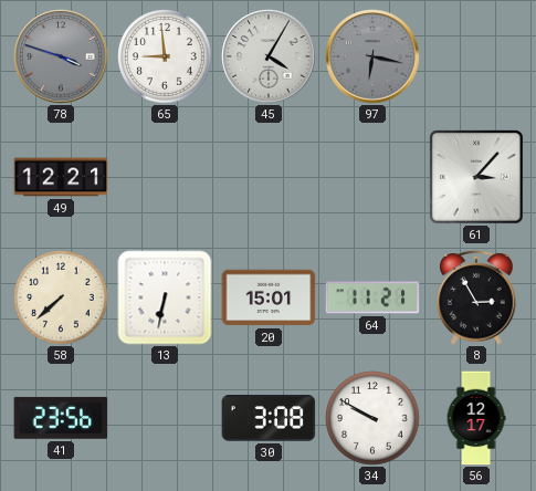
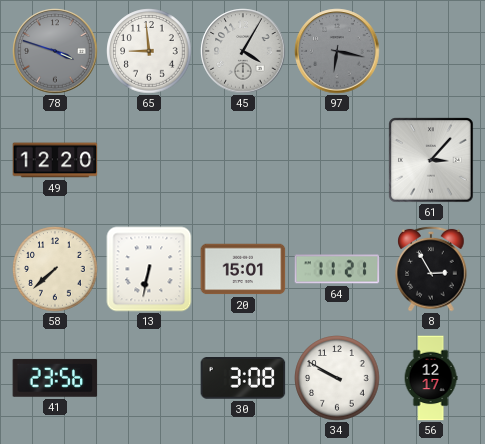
49: 12:21 -> 12:20 (55, 160)
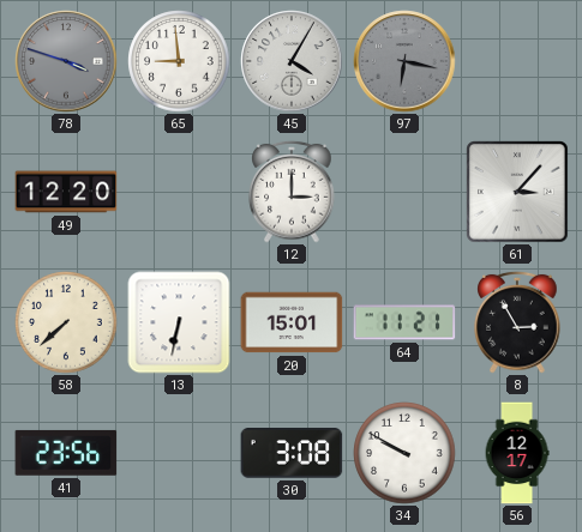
12: none -> 3:00 (292, 192)
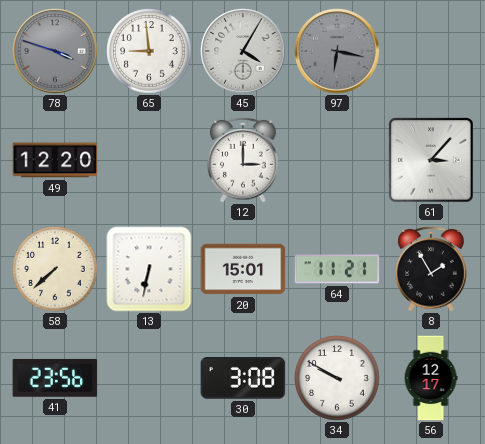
8: 2:55 -> 1:55 (431, 269)
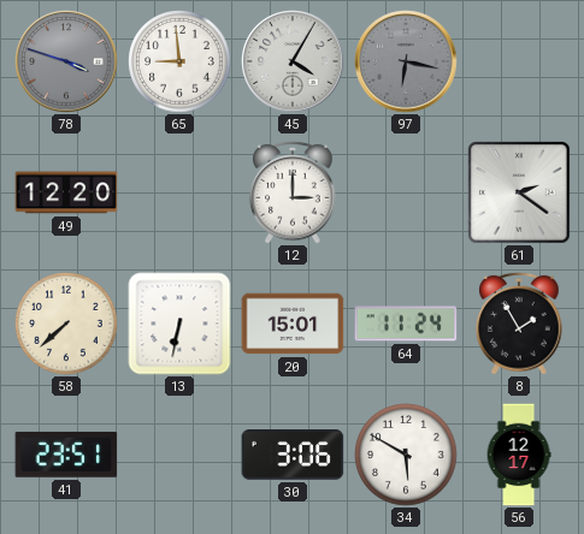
61: 3:07 -> 2:21 (519, 192)
64: 11:21 -> 11:24 (406, 324)
41: 23:56 -> 23:51 (66, 455)
30: 3:08 -> 3:06 (293, 456)
34: 9:50 -> 5:50 (406, 455)
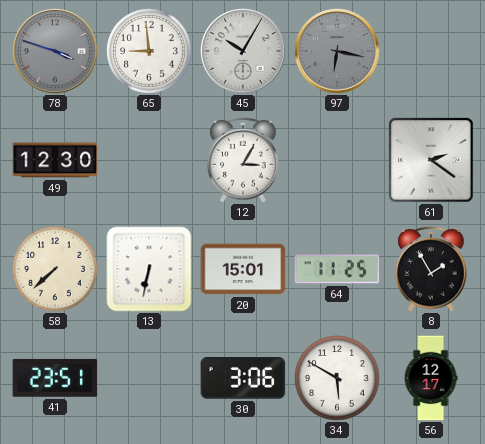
45: 4:05 -> 10:05 (243, 51)
49: 12:20 -> 12:30 (55, 160)
12: 3:00 -> 3:05 (243, 160)
64: 11:24 -> 11:25 (337, 269)
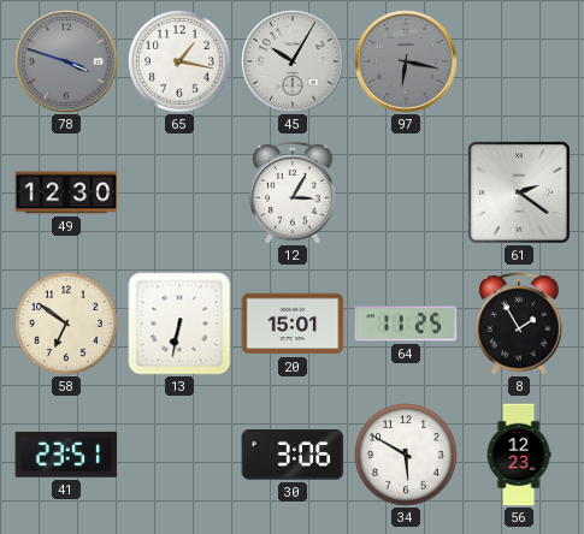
65: 8:59 -> 1:17 (179, 61)
58: 7:38 -> 6:51 (66, 324)
56: 12:17 -> 12:23 (519, 455)
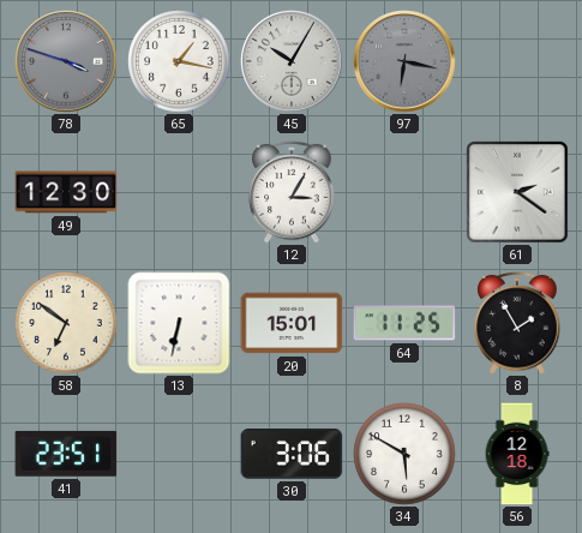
56: 12:23 -> 12:18 (517, 454)
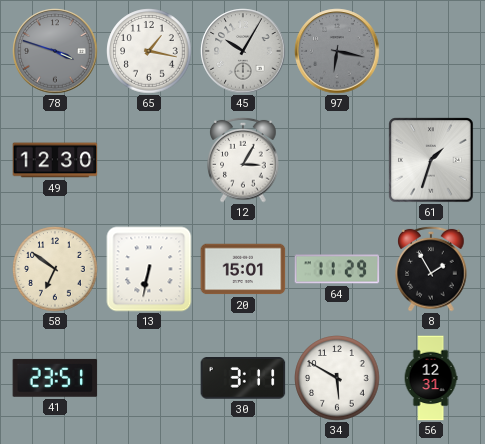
61: 2:21 -> 1:33 (431, 160)
64: 11:25 -> 11:29 (337, 269)
30: 3:06 -> 3:11 (243, 379)
56: 12:18 -> 12:31 (431, 378)
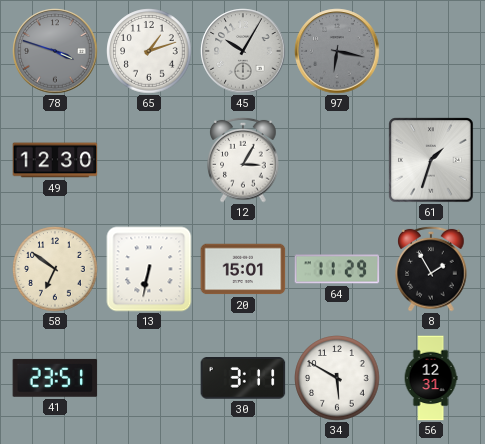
65: 1:17 -> 1:12 (149, 51)
